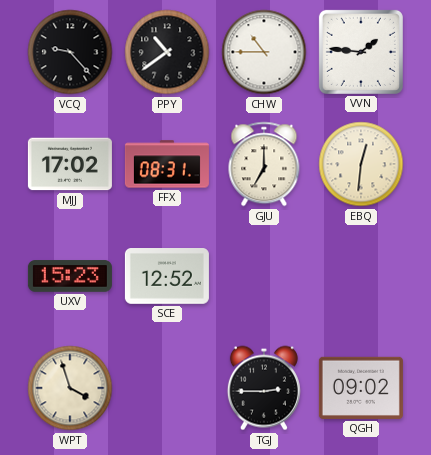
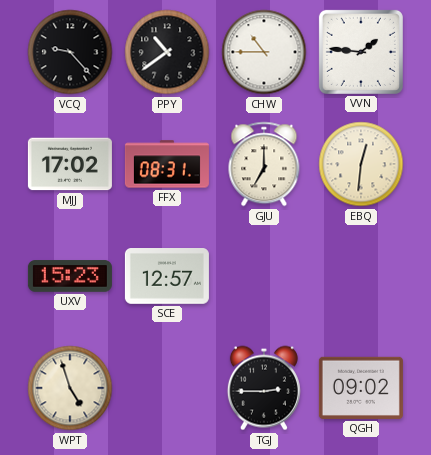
SCE: 12:52 -> 12:57 (167, 277)
WPT: 3:57 -> 4:57 (70, 388)
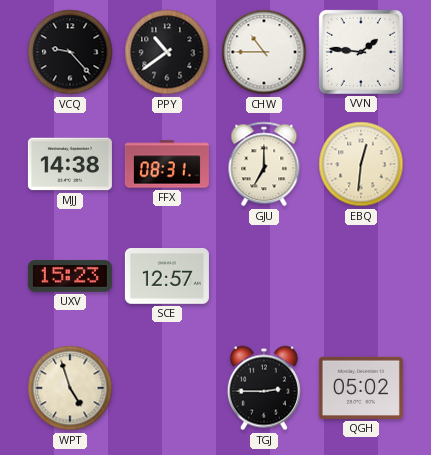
MJJ: 17:02 -> 14:38 (70, 164)
QGH: 09:02 -> 05:02 (361, 388)
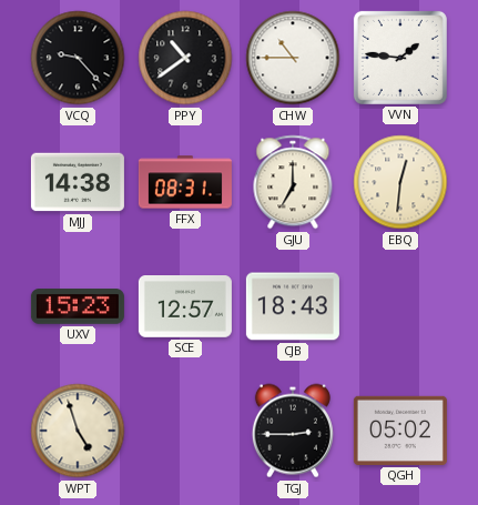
CJB: none -> 18:43 (293, 306)
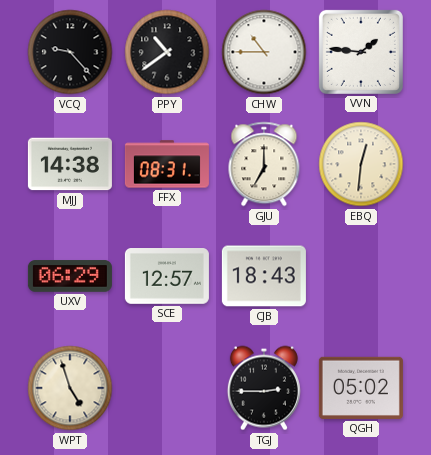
UXV: 15:23 -> 06:29 (70, 276)
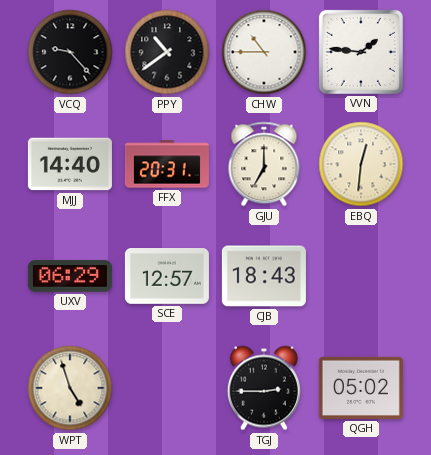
MJJ: 14:38 -> 14:40 (70, 164)
FFX: 08:31 -> 20:31 (167, 164)
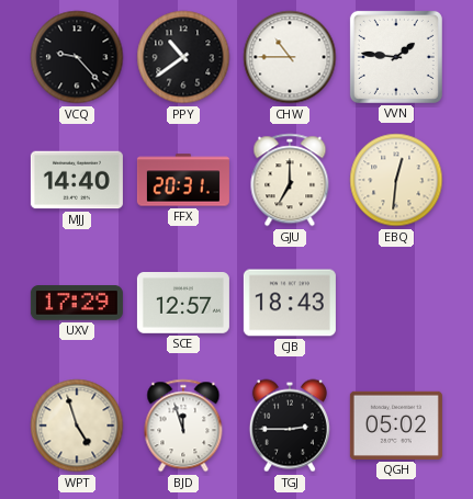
UXV: 06:29 -> 17:29 (77, 303)
BJD: none -> 11:57 (183, 426)
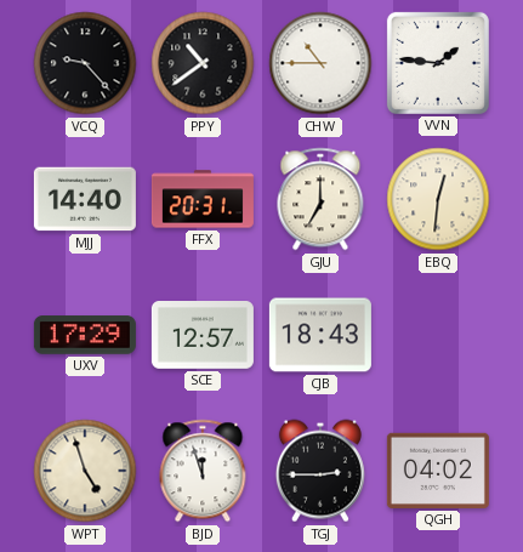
QGH: 05:02 -> 04:02 (438, 471)
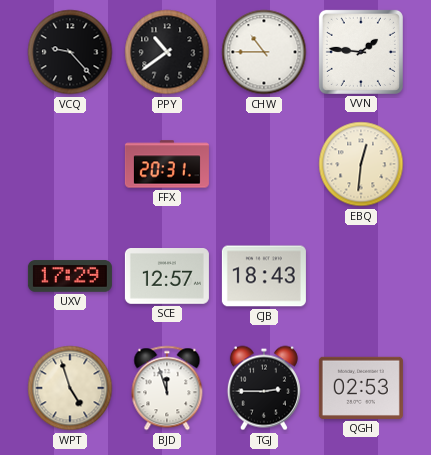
MJJ: 14:40 -> none (85, 199)
GJU: 7:00 -> none (320, 199)
QGH: 04:02 -> 02:53 (361, 388)
